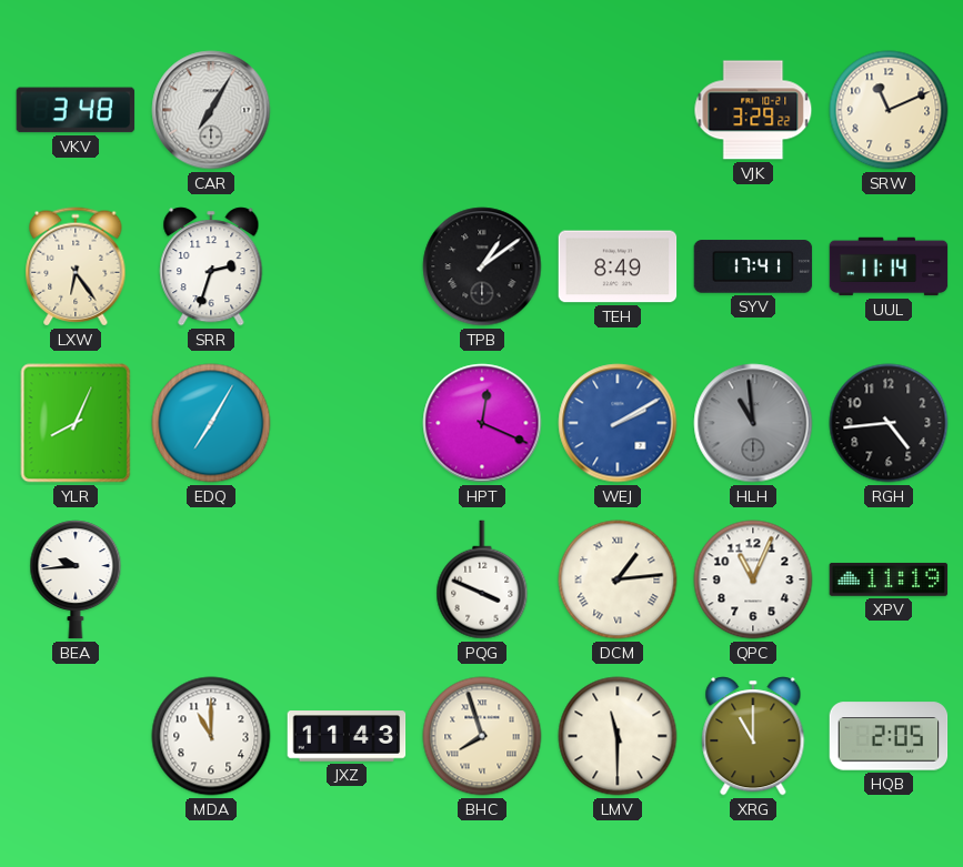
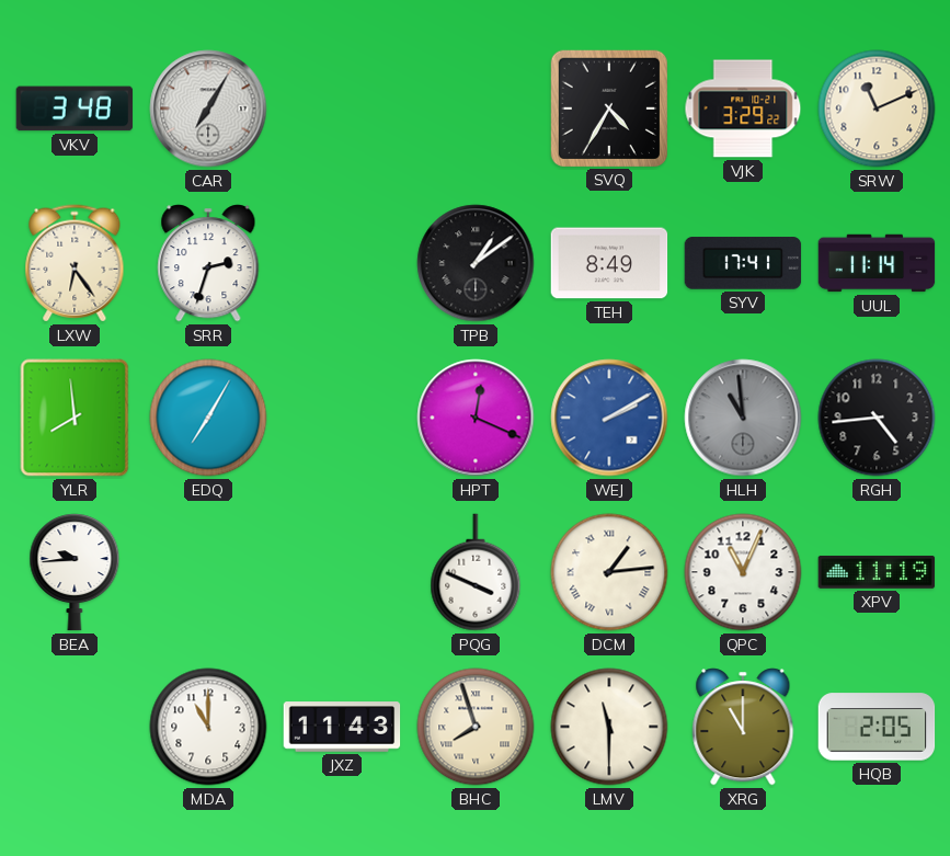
SVQ: none -> 4:35 (608, 107)
YLR: 8:04 -> 7:59 (75, 418)
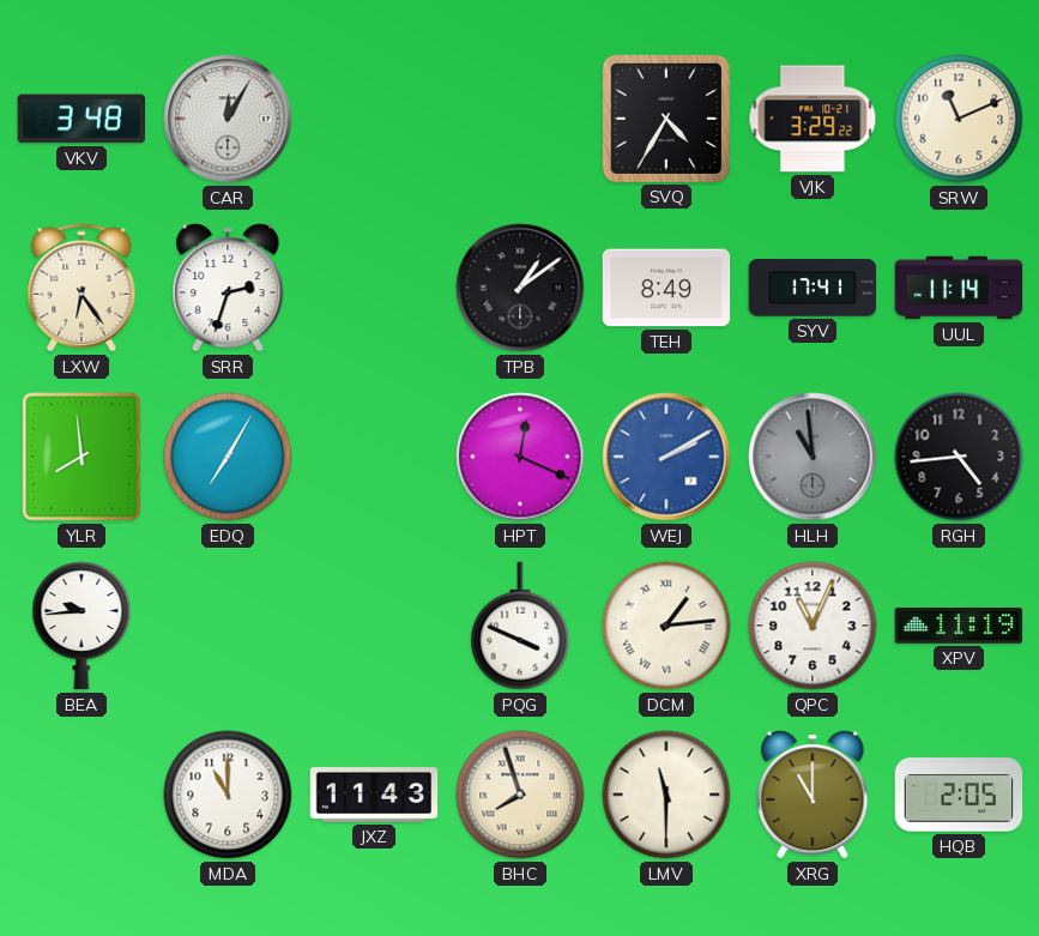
CAR: 7:05 -> 12:05 (228, 119)
